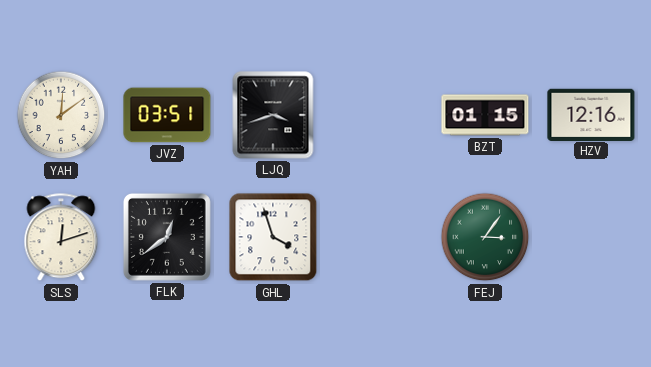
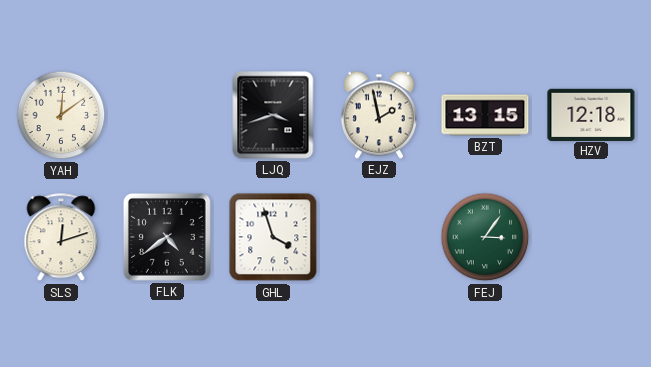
JVZ: 03:51 -> none (167, 115)
EJZ: none -> 1:58 (379, 115)
BZT: 01:15 -> 13:15 (485, 115)
HZV: 12:16 -> 12:18 (591, 114)
FLK: 12:39 -> 4:39 (167, 237)
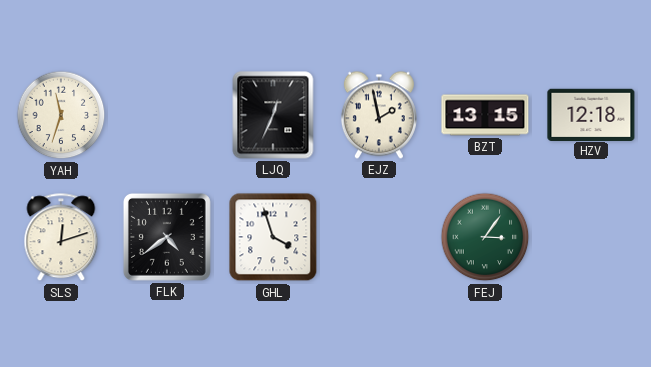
YAH: 12:09 -> 11:33 (61, 115)
LJQ: 3:42 -> 12:34 (273, 115)
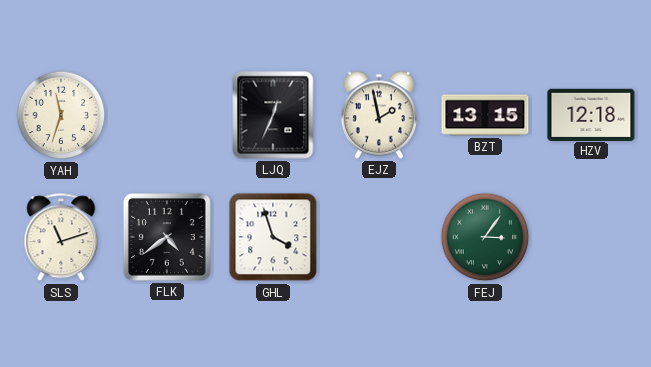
SLS: 12:12 -> 11:12 (61, 238)
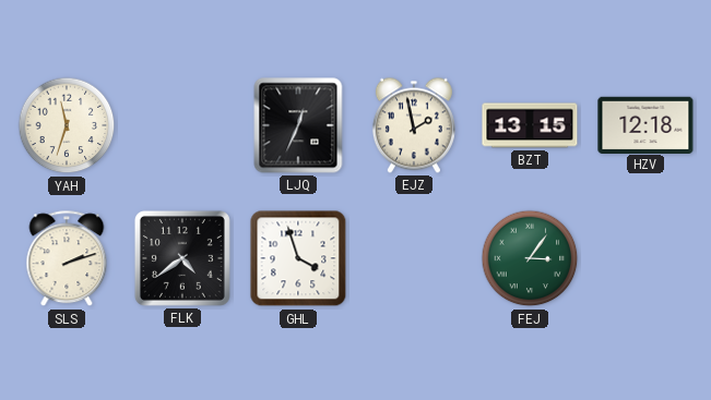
SLS: 11:12 -> 2:12 (67, 259)
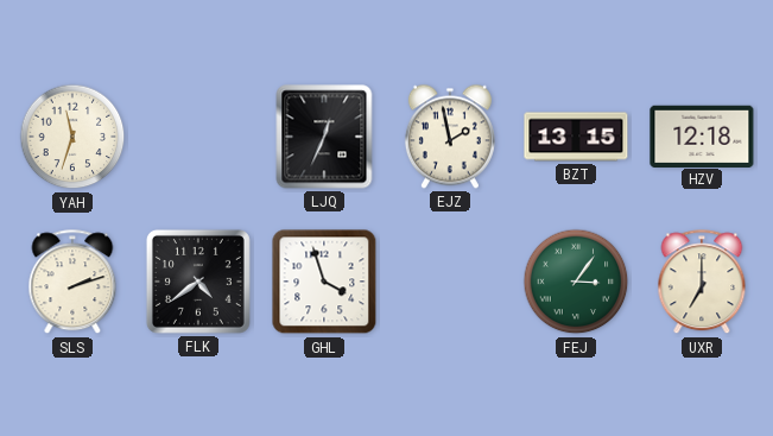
UXR: none -> 7:00 (702, 283)
